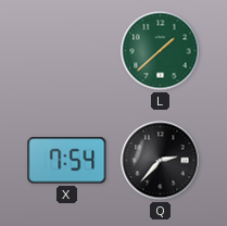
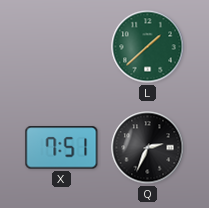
X: 7:54 -> 7:51 (62, 148)
Q: 2:37 -> 2:34 (148, 148)
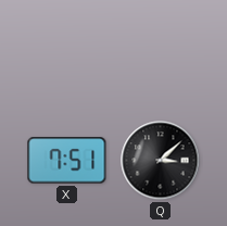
L: 1:38 -> none (148, 47)
Q: 2:34 -> 3:08 (161, 161)
